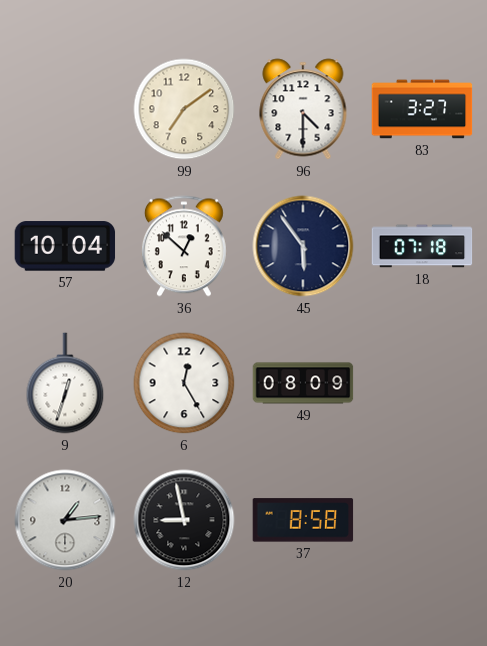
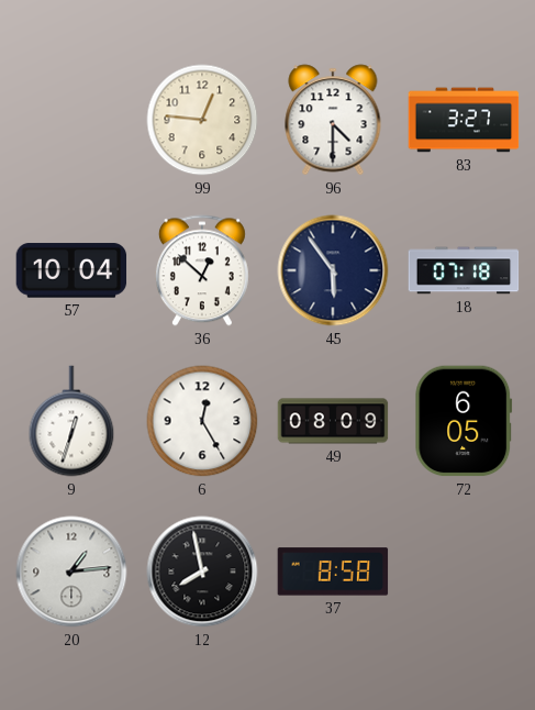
99: 7:09 -> 12:46 (202, 120)
72: none -> 6:05 (464, 421)
12: 8:58 -> 7:58 (202, 572)
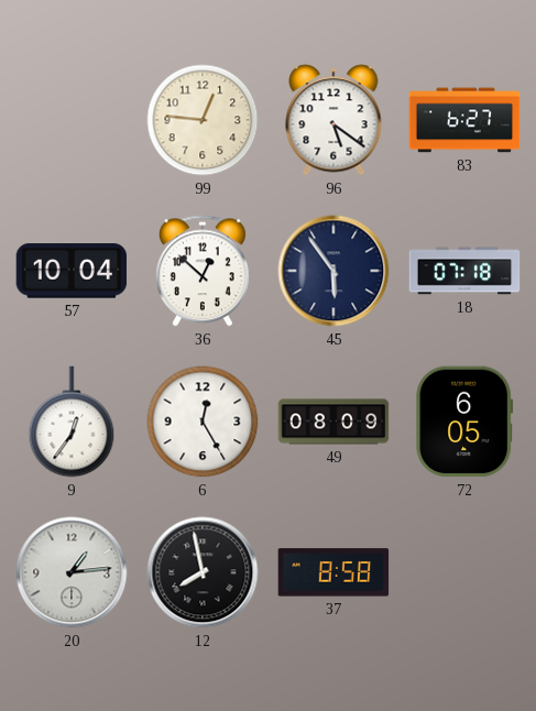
96: 4:30 -> 5:21 (333, 120)
83: 3:27 -> 6:27 (464, 120)
9: 12:33 -> 12:36 (72, 422)
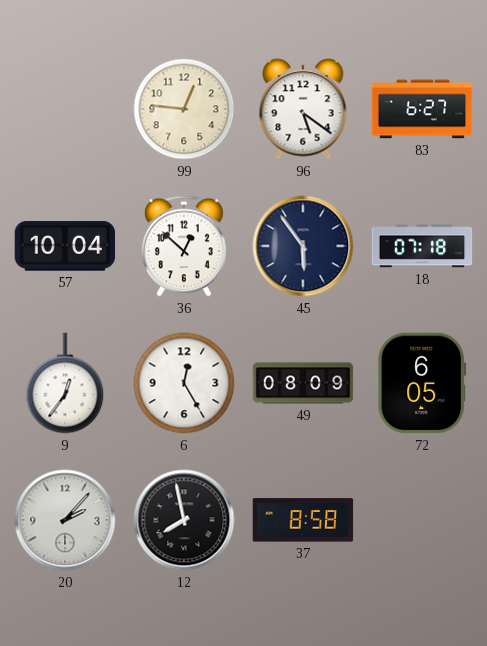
20: 1:14 -> 2:07 (65, 520)
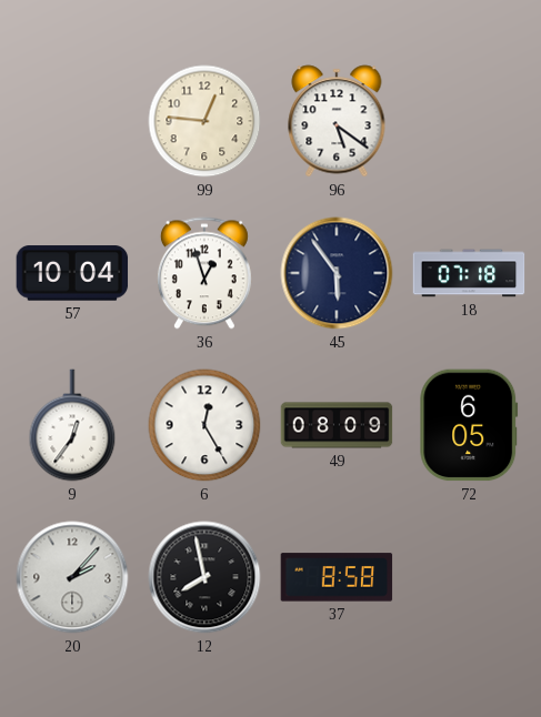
83: 6:27 -> none (422, 109)
36: 12:52 -> 12:57 (204, 273)
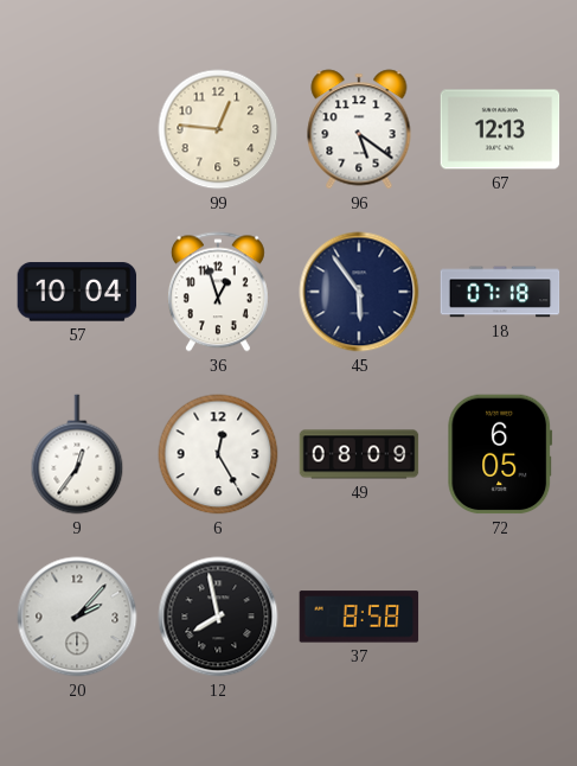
67: none -> 12:13 (500, 129)
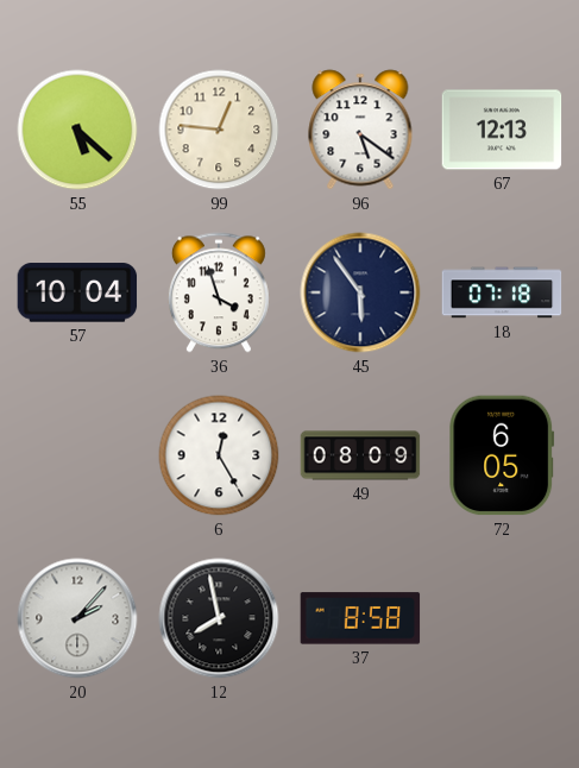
55: none -> 5:22 (77, 130)
36: 12:57 -> 3:57 (219, 292)
9: 12:36 -> none (77, 454)
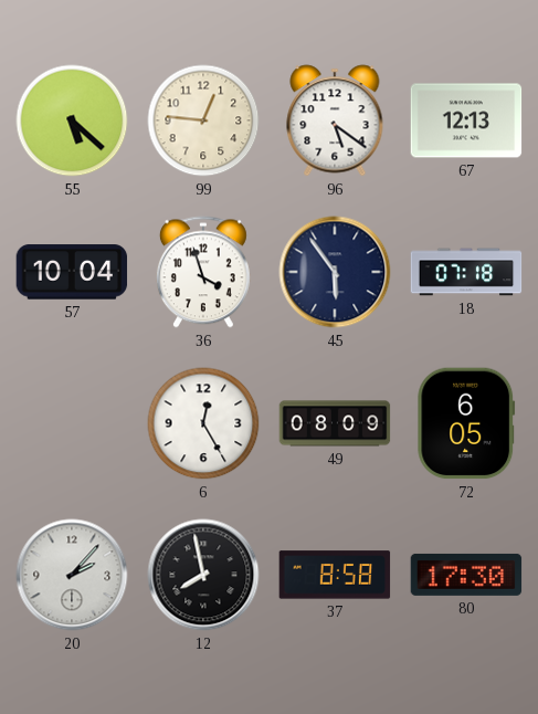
80: none -> 17:30 (466, 575)
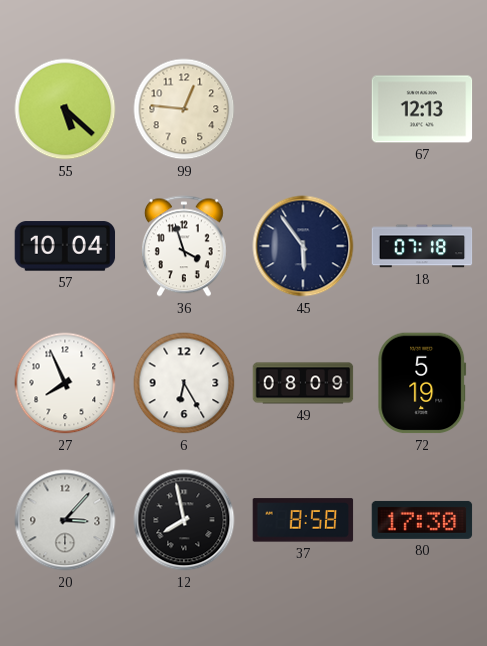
96: 5:21 -> none (335, 120)
27: none -> 7:56 (65, 383)
6: 12:25 -> 6:25 (184, 383)
72: 6:05 -> 5:19 (422, 383)
20: 2:07 -> 3:07 (65, 520)
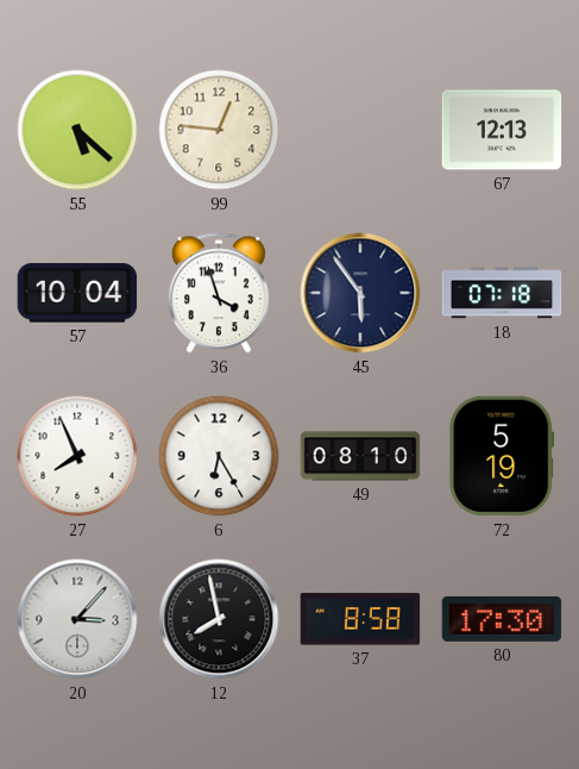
49: 08:09 -> 08:10 (360, 456)
